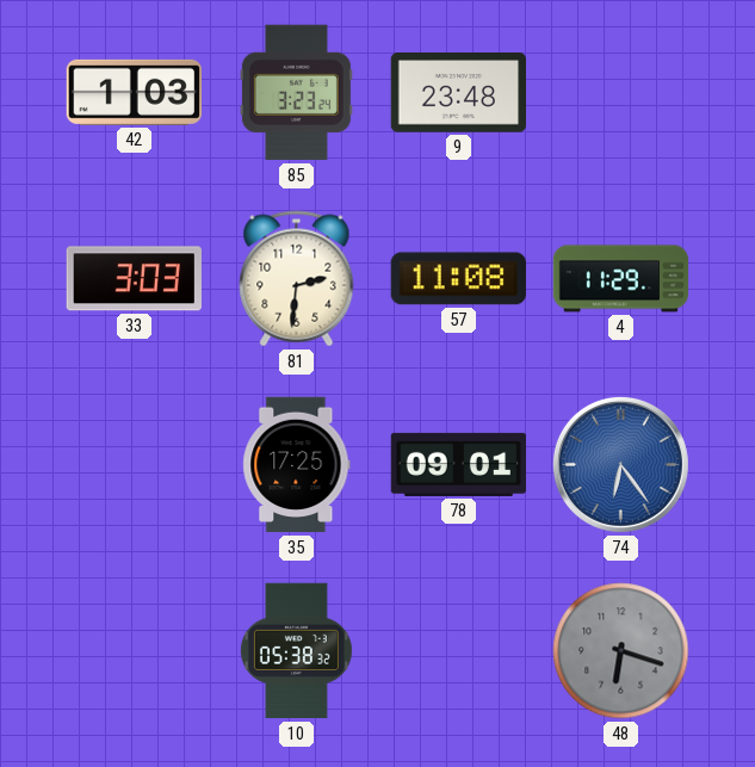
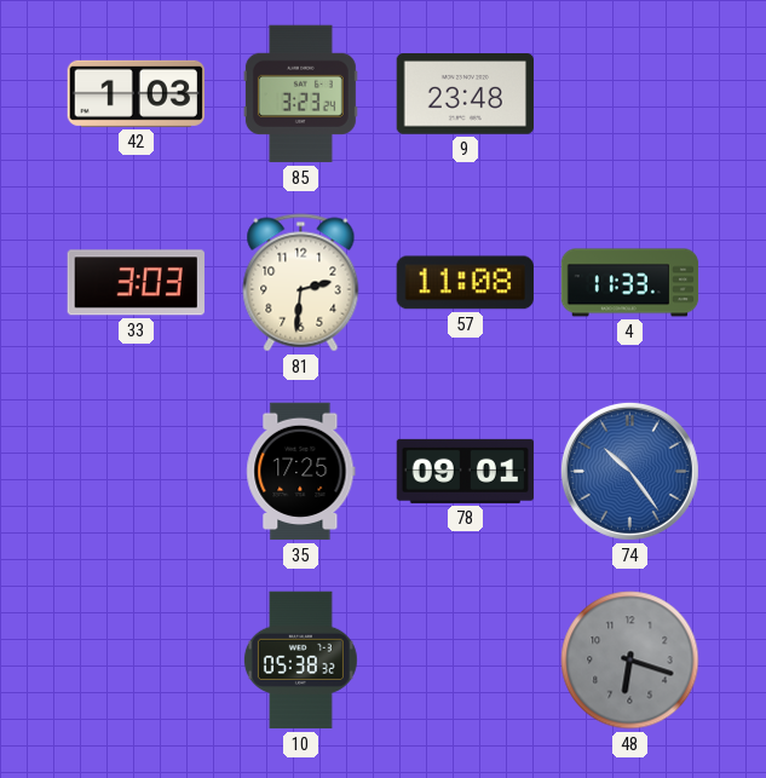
4: 11:29 -> 11:33 (630, 283)
74: 6:24 -> 10:24 (629, 471)
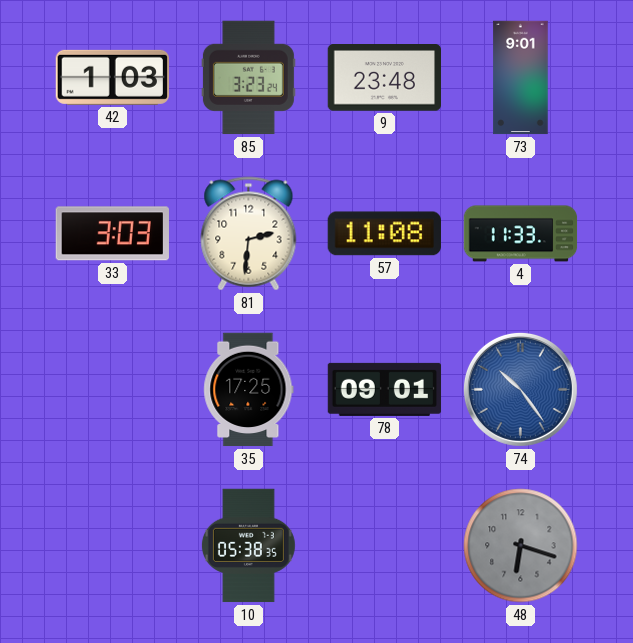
73: none -> 9:01 (521, 78)
10: 05:38:32 -> 05:38:35 (248, 546)
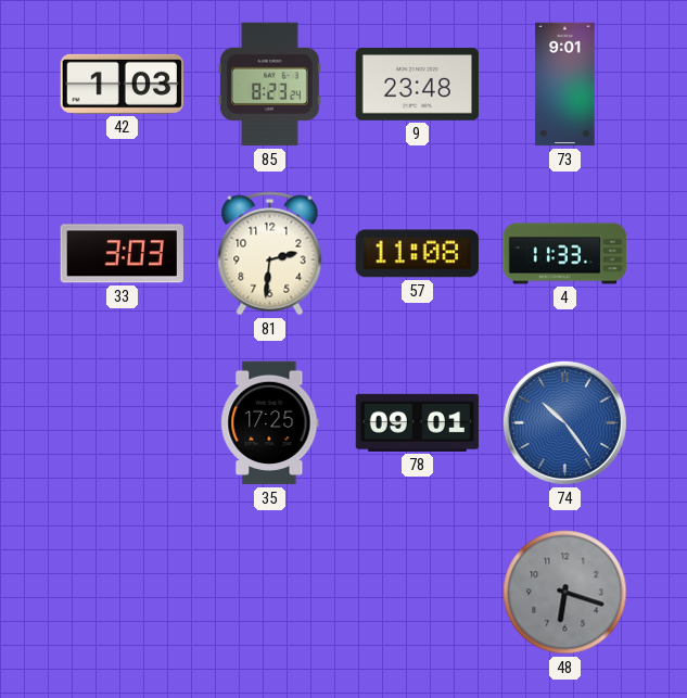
85: 3:23 -> 8:23 (269, 85)
10: 05:38 -> none (248, 546)
